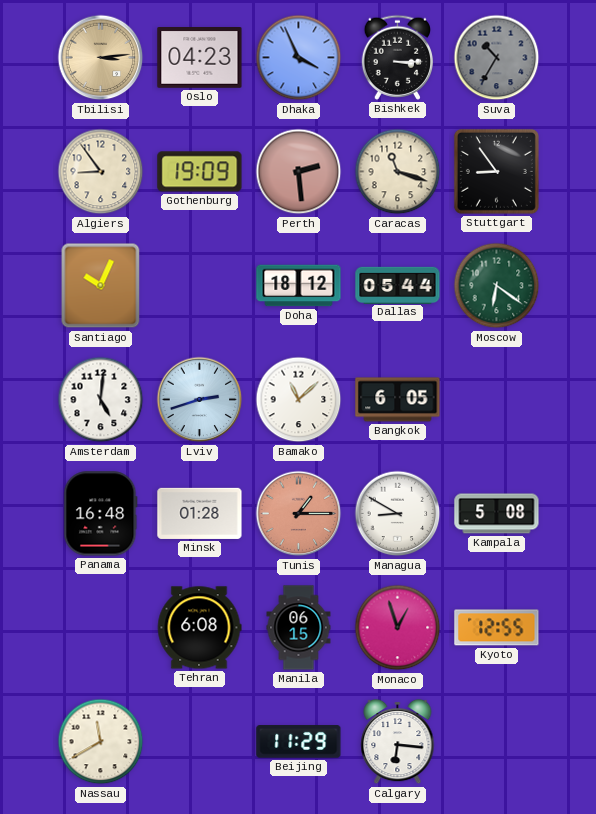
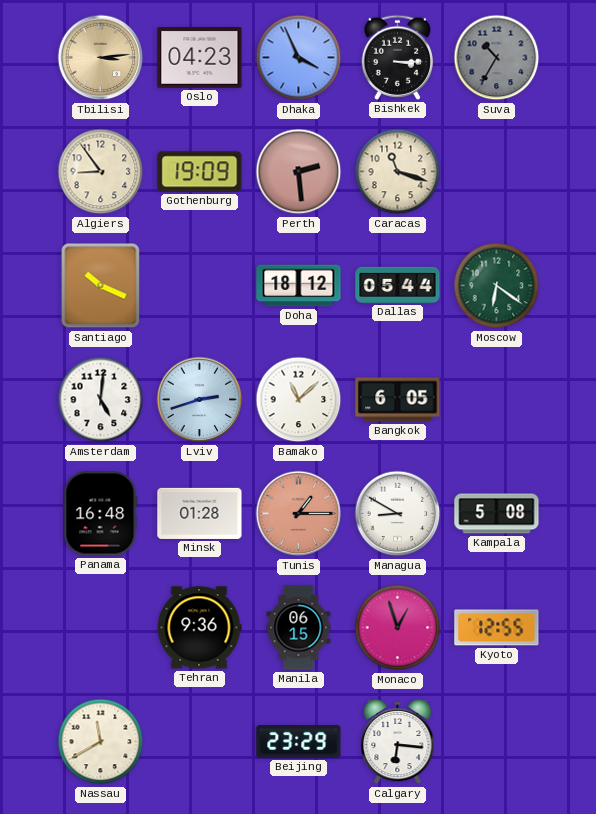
Stuttgart: 8:54 -> none (496, 171)
Santiago: 10:04 -> 10:19 (101, 286)
Tehran: 6:08 -> 9:36 (199, 628)
Beijing: 11:29 -> 23:29 (299, 742)
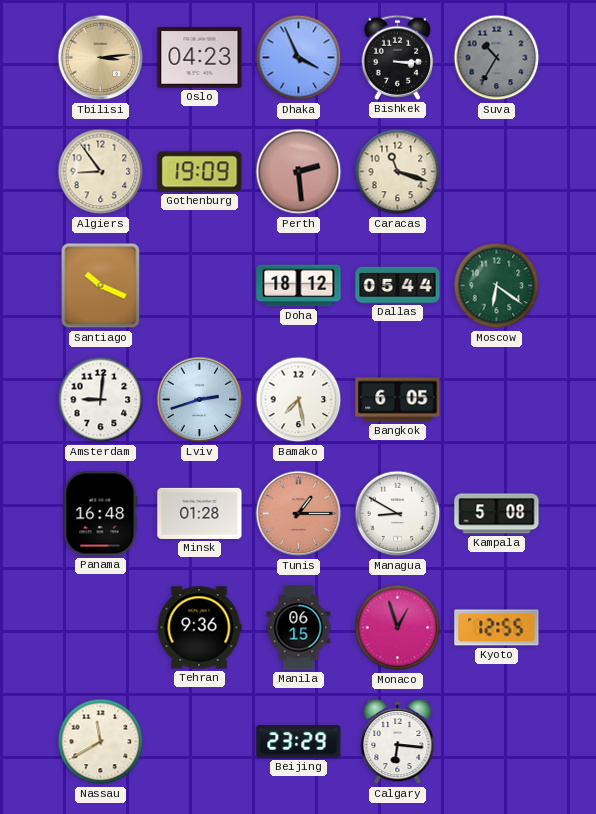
Amsterdam: 5:01 -> 9:01 (101, 400)
Bamako: 11:08 -> 7:28 (299, 400)
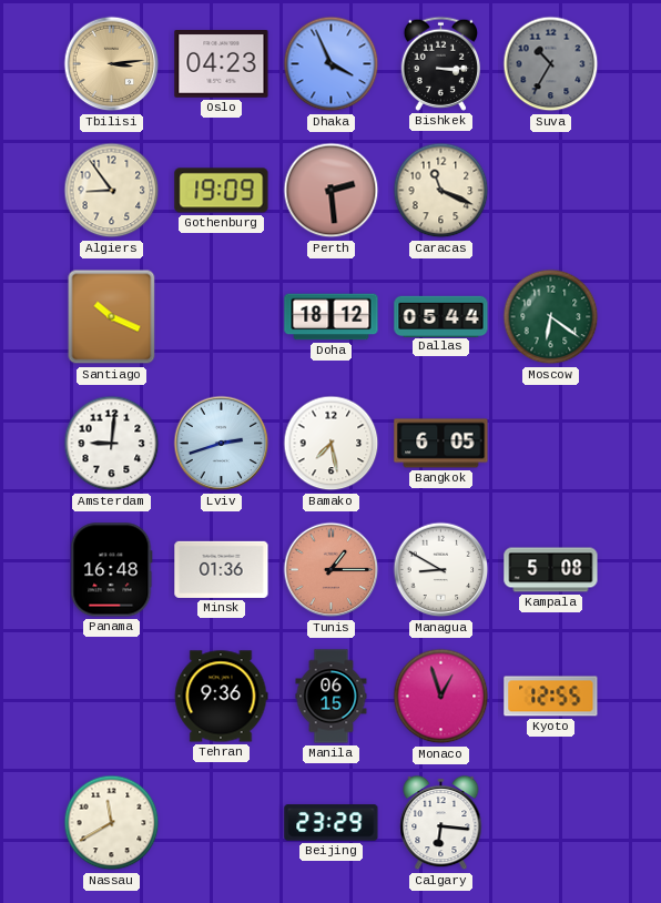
Caracas: 11:18 -> 11:19 (441, 191)
Minsk: 01:28 -> 01:36 (222, 569)
